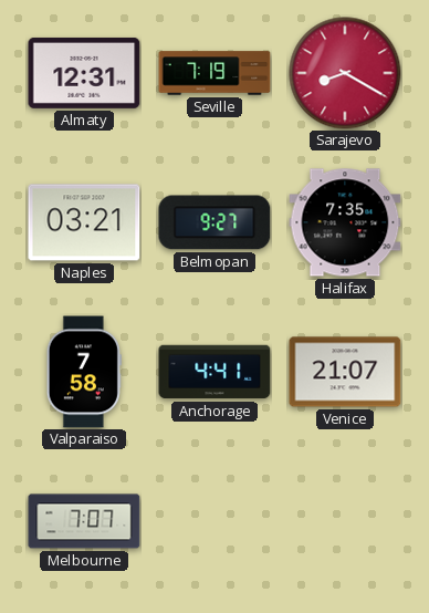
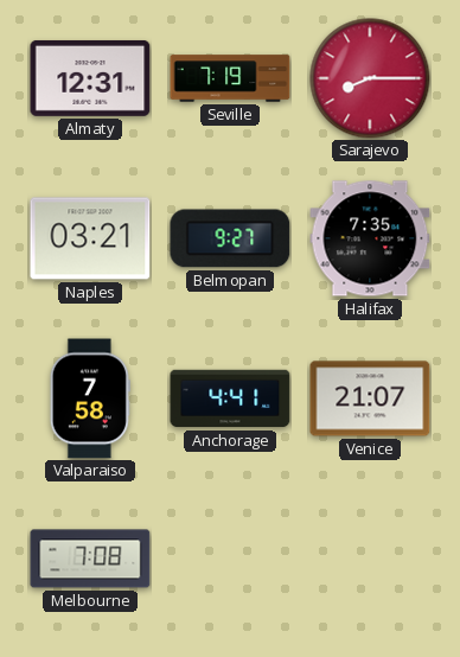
Sarajevo: 8:20 -> 8:15 (370, 78)
Melbourne: 7:07 -> 7:08 (90, 559)
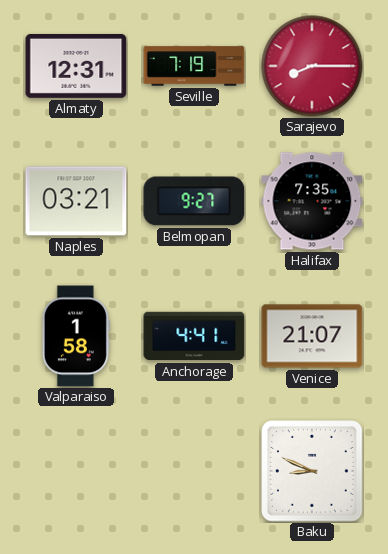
Valparaiso: 7:58 -> 1:58 (76, 336)
Melbourne: 7:08 -> none (90, 559)
Baku: none -> 8:49 (312, 471)
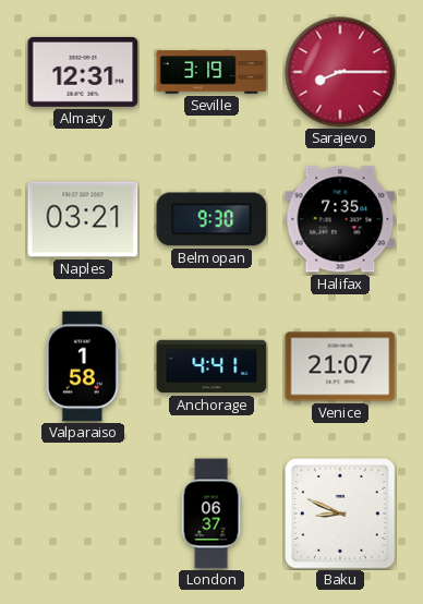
Seville: 7:19 -> 3:19 (211, 72)
Belmopan: 9:27 -> 9:30 (211, 219)
London: none -> 06:37 (211, 514)
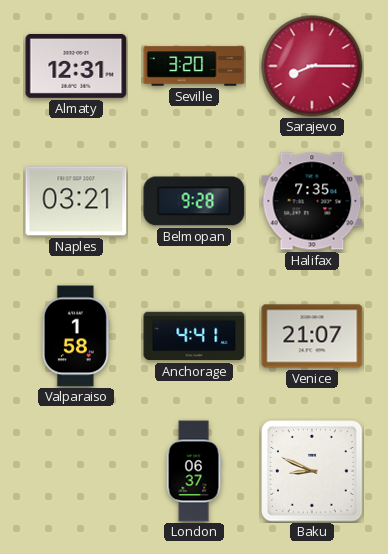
Seville: 3:19 -> 3:20 (194, 66)
Belmopan: 9:30 -> 9:28 (194, 201)
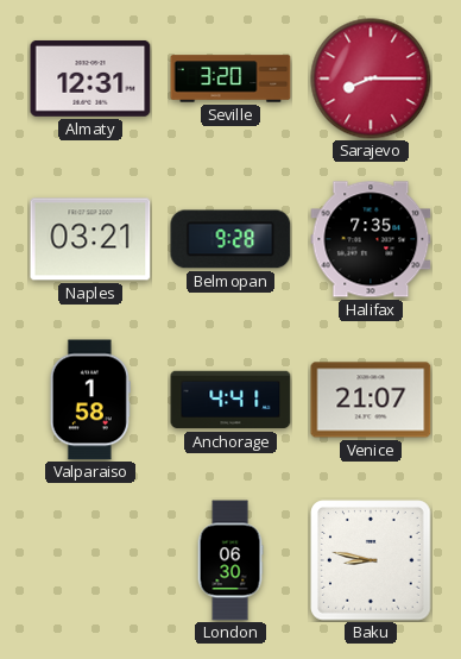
London: 06:37 -> 06:30 (230, 560)
Baku: 8:49 -> 8:47 (371, 560)
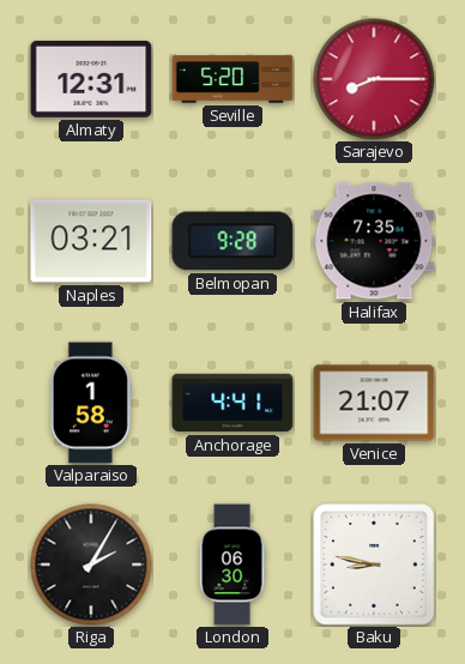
Seville: 3:20 -> 5:20 (232, 79)
Riga: none -> 2:05 (91, 565)
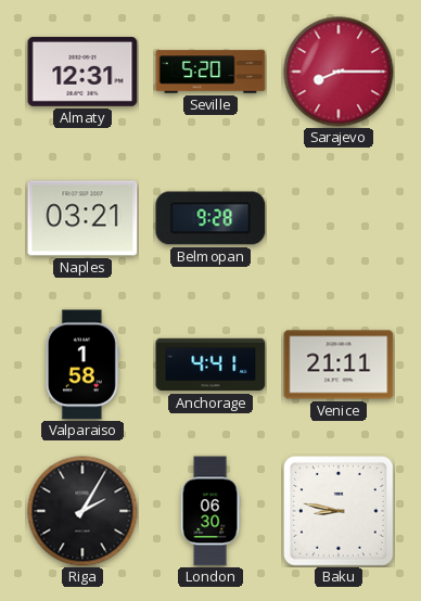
Halifax: 7:35 -> none (374, 241)
Venice: 21:07 -> 21:11 (339, 365)
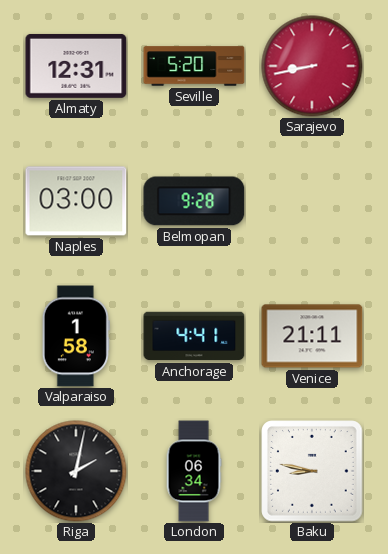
Sarajevo: 8:15 -> 8:43 (312, 66)
Naples: 03:21 -> 03:00 (76, 201)
Riga: 2:05 -> 2:02 (76, 471)
London: 06:30 -> 06:34 (194, 471)
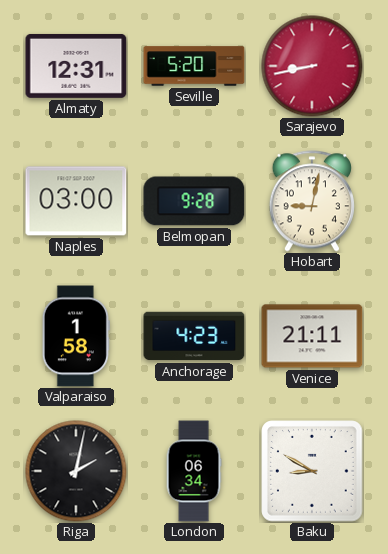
Hobart: none -> 9:02 (312, 201)
Anchorage: 4:41 -> 4:23 (194, 336)
Baku: 8:47 -> 8:50 (312, 471)
